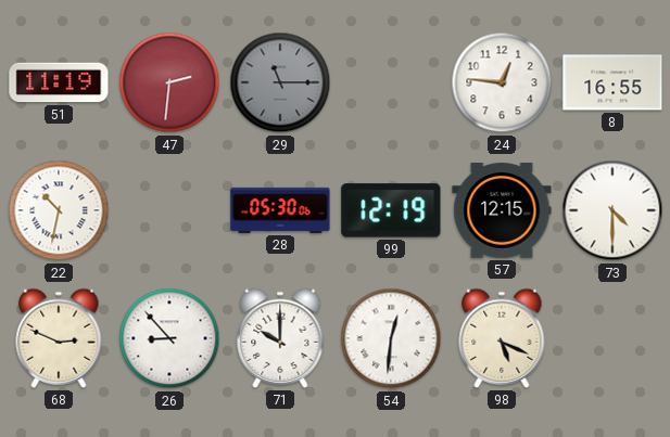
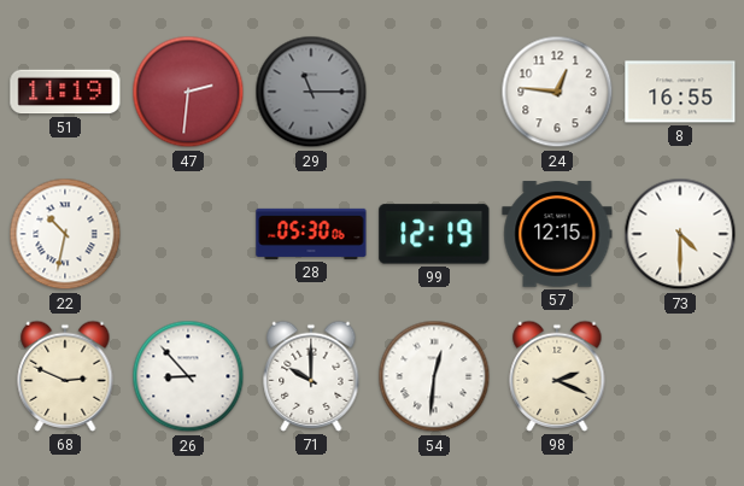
98: 5:19 -> 2:19 (557, 376)
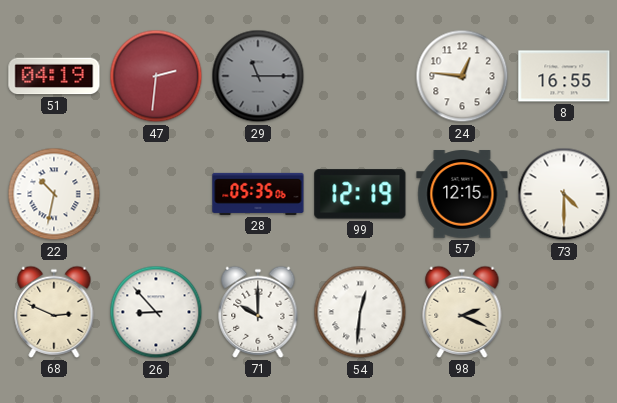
51: 11:19 -> 04:19 (54, 76)
28: 05:30 -> 05:35 (258, 194)
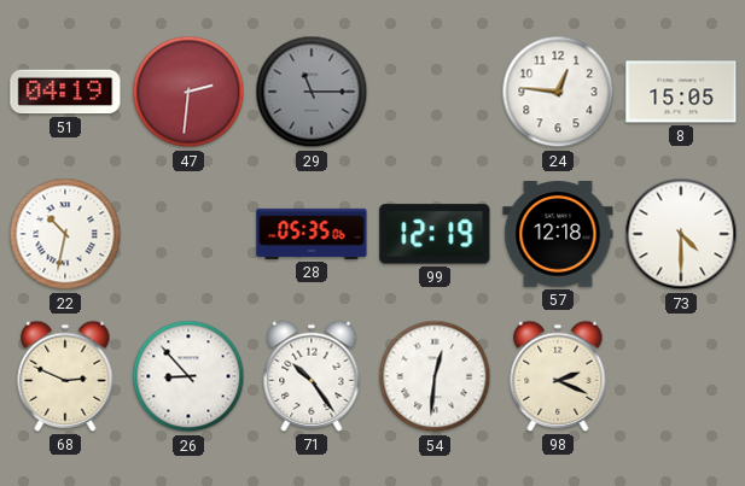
8: 16:55 -> 15:05 (681, 92)
57: 12:15 -> 12:18 (558, 234)
71: 10:00 -> 10:24 (312, 376)
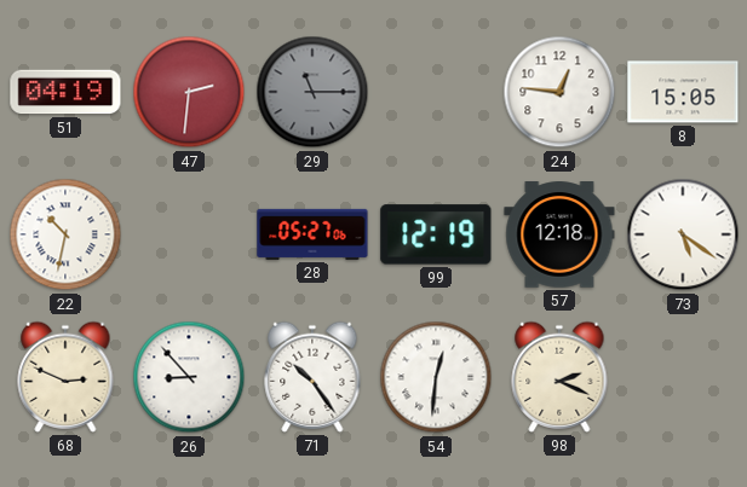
28: 05:35 -> 05:27 (312, 234)
73: 4:30 -> 5:21 (683, 234)
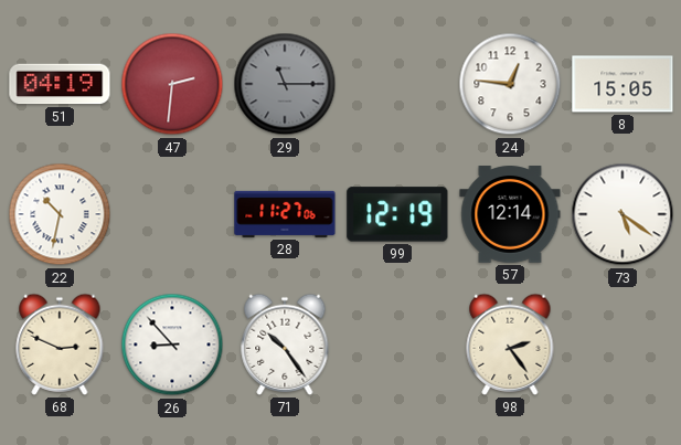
28: 05:27 -> 11:27 (285, 214)
57: 12:18 -> 12:14 (510, 214)
54: 12:31 -> none (436, 377)
98: 2:19 -> 2:24 (510, 345)
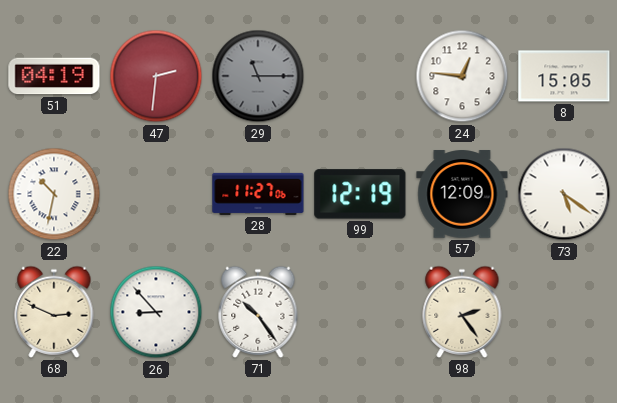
57: 12:14 -> 12:09 (462, 194)
